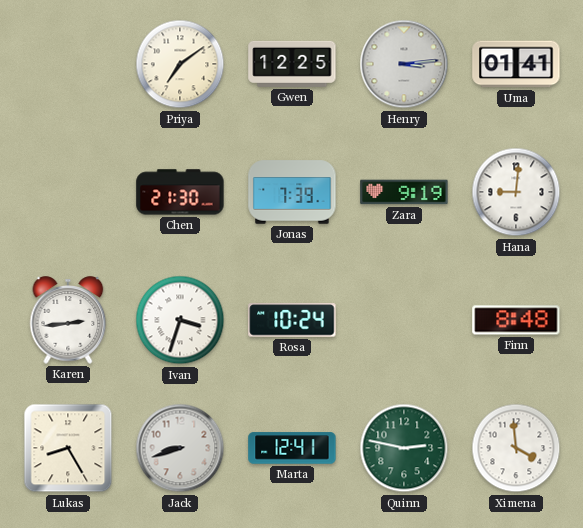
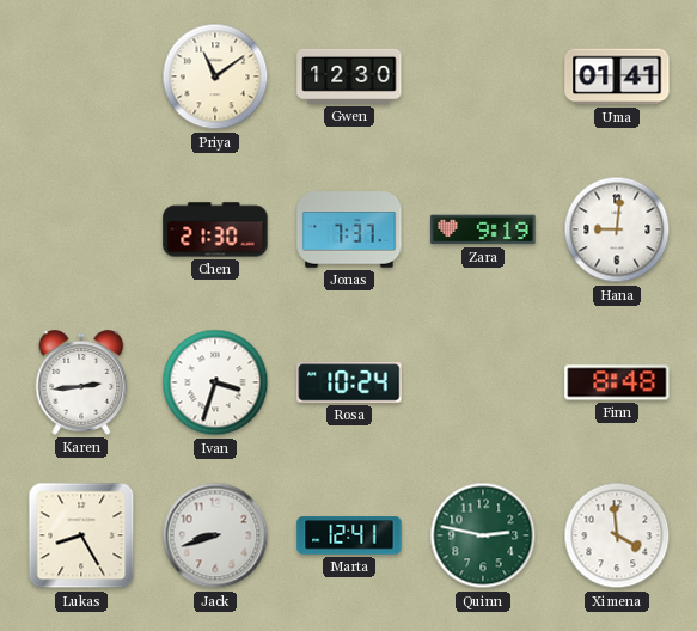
Priya: 7:09 -> 11:09 (215, 76)
Gwen: 12:25 -> 12:30 (349, 76)
Henry: 3:14 -> none (404, 64)
Jonas: 7:39 -> 7:37 (349, 229)
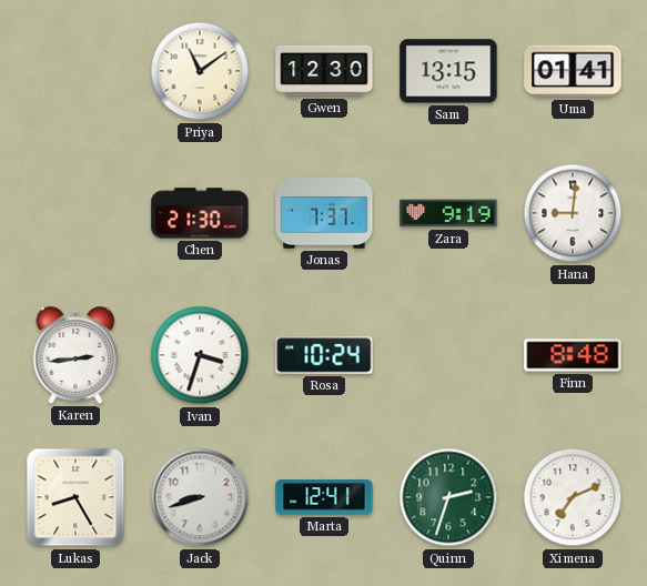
Sam: none -> 13:15 (448, 71)
Quinn: 2:47 -> 2:33 (448, 497)
Ximena: 3:59 -> 7:11 (573, 497)
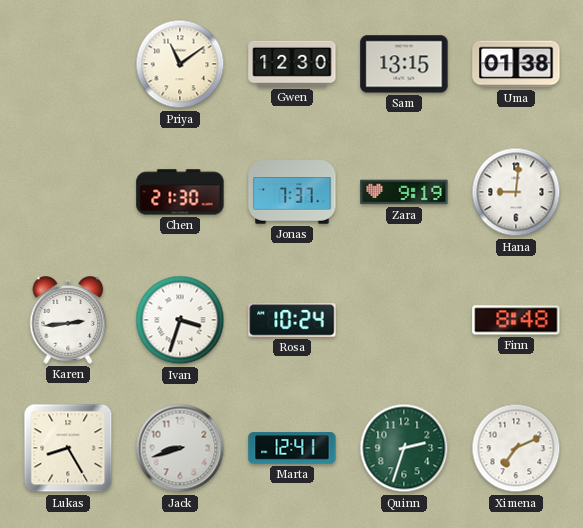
Uma: 01:41 -> 01:38 (516, 64)
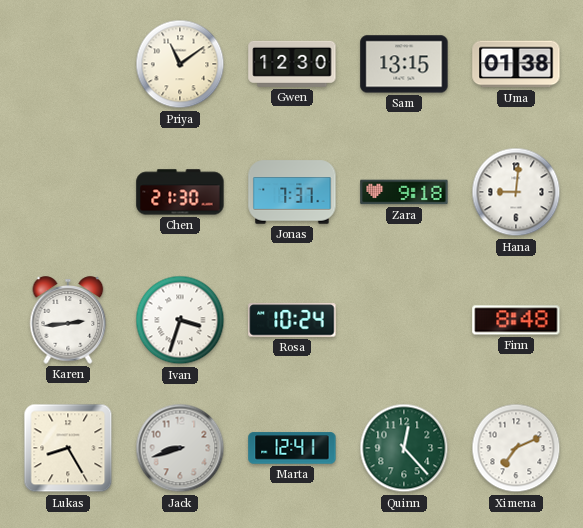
Zara: 9:19 -> 9:18 (404, 192)
Quinn: 2:33 -> 12:23 (404, 448)
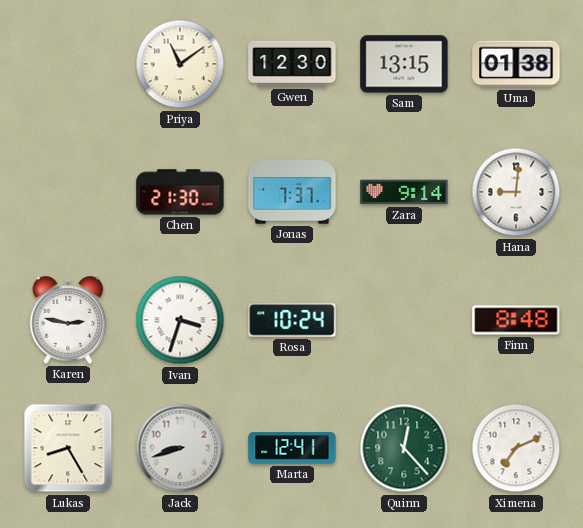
Zara: 9:18 -> 9:14 (404, 192)
Karen: 2:44 -> 2:47 (68, 320)
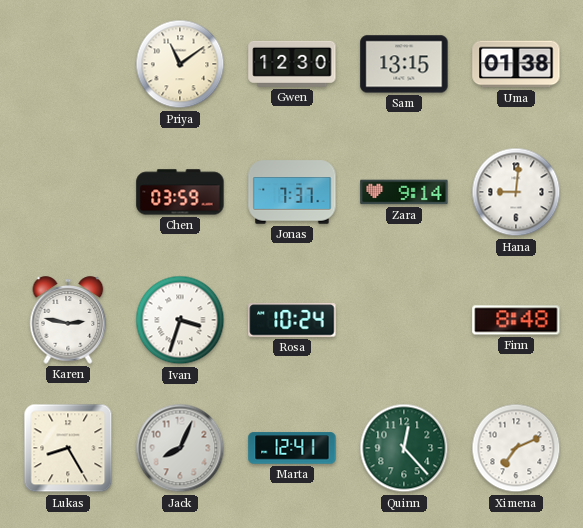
Chen: 21:30 -> 03:59 (180, 192)
Jack: 8:42 -> 8:04 (180, 448)
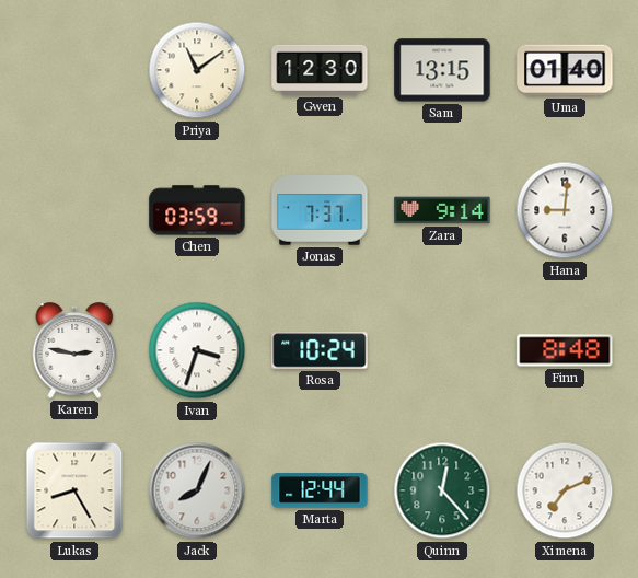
Uma: 01:38 -> 01:40 (565, 70)
Marta: 12:41 -> 12:44 (320, 490)
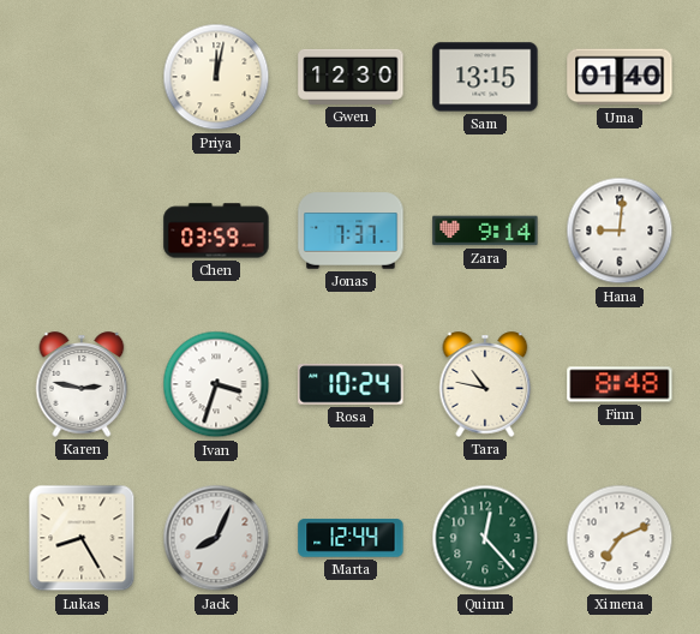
Priya: 11:09 -> 12:02 (216, 77)
Tara: none -> 10:47 (485, 384)
